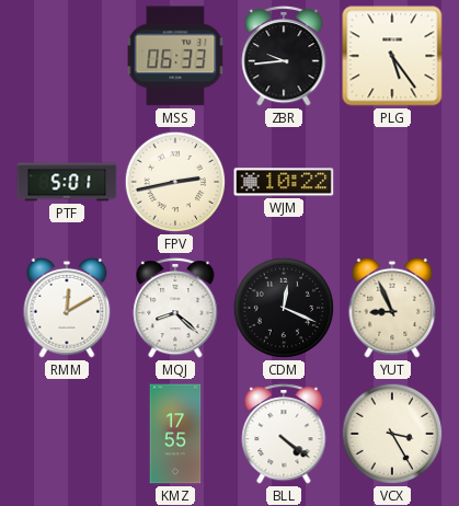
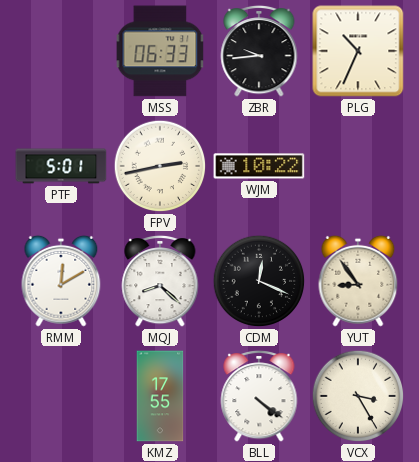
PLG: 5:24 -> 10:34 (358, 51)
YUT: 8:56 -> 8:54 (358, 281)
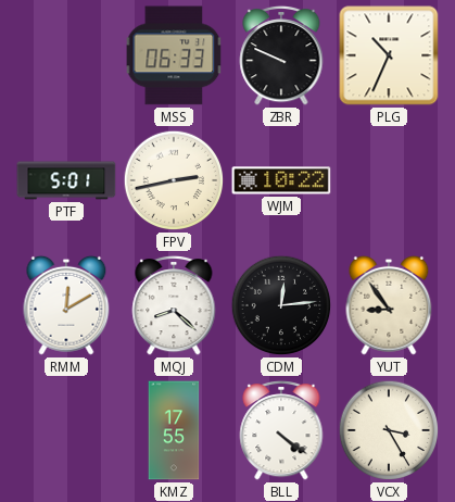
ZBR: 9:44 -> 9:49 (281, 55)
CDM: 12:19 -> 12:14 (281, 305)
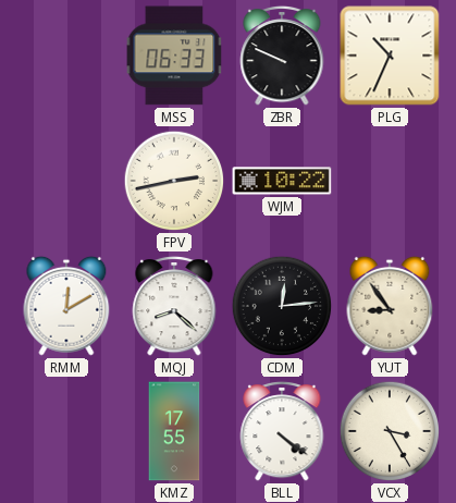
PTF: 5:01 -> none (66, 180)
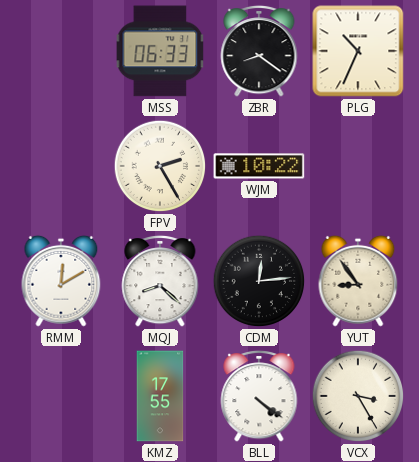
ZBR: 9:49 -> 8:21 (259, 51)
FPV: 2:43 -> 2:25 (160, 166)
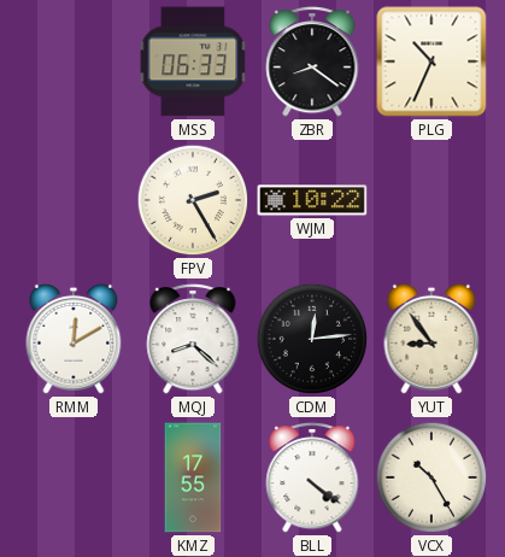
VCX: 3:25 -> 10:25 (431, 477)
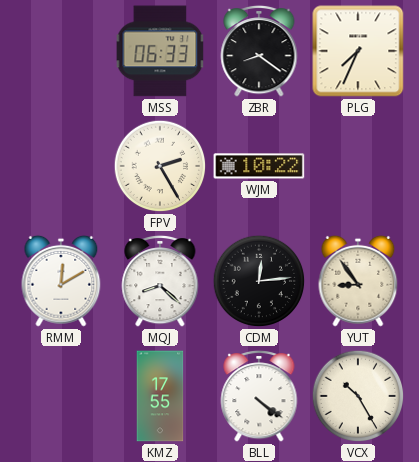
PLG: 10:34 -> 7:34 (358, 51)
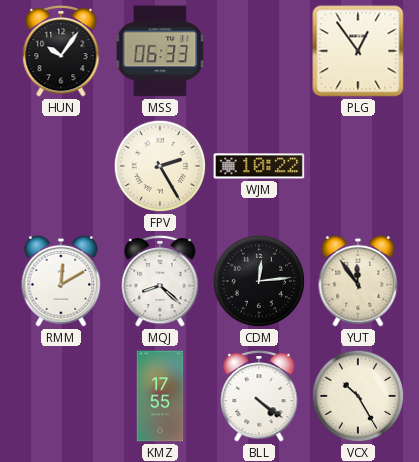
HUN: none -> 10:06 (61, 51)
ZBR: 8:21 -> none (259, 51)
PLG: 7:34 -> 12:54 (358, 51)
YUT: 8:54 -> 11:54 (358, 281)
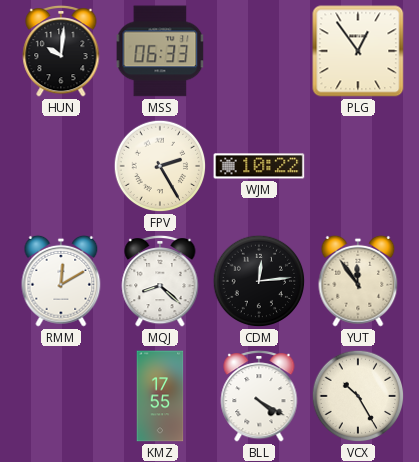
HUN: 10:06 -> 10:01 (61, 51)
BLL: 4:21 -> 4:20 (259, 396)
